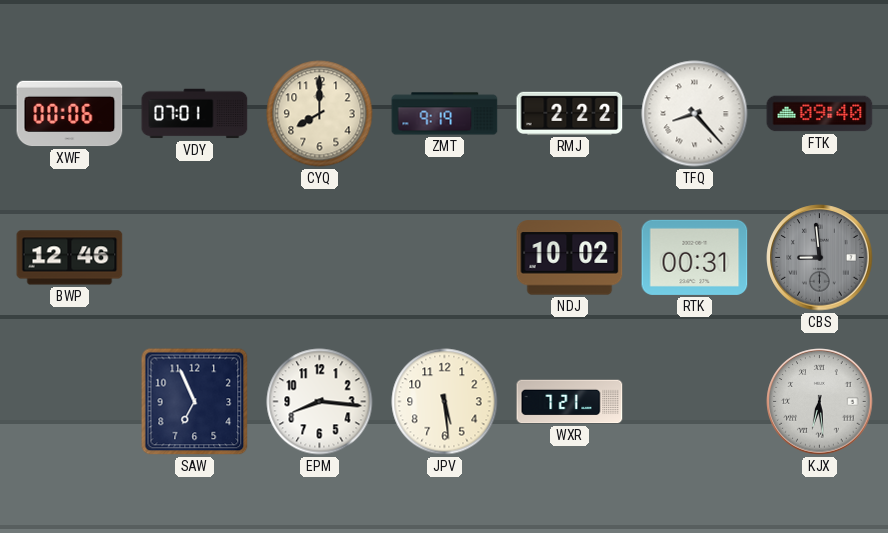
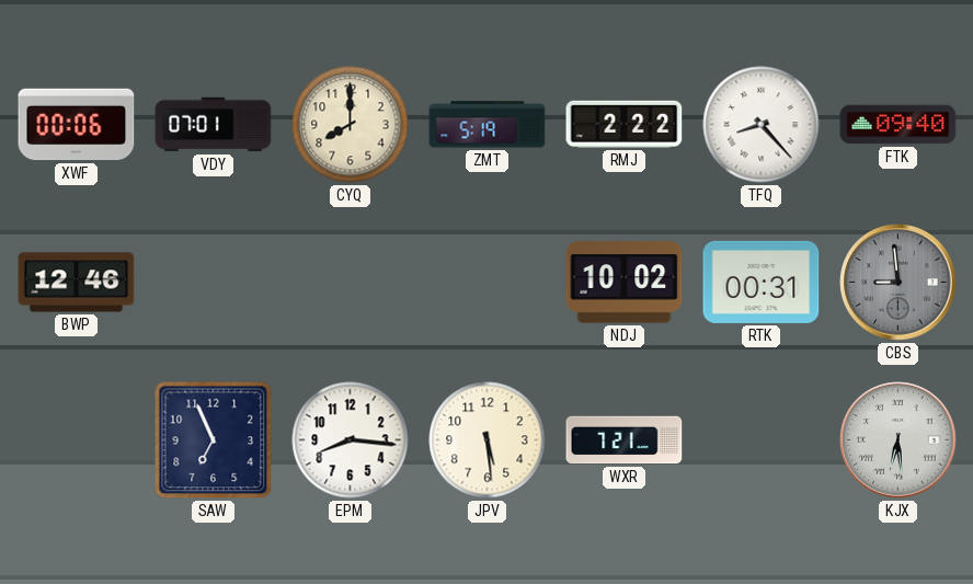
ZMT: 9:19 -> 5:19 (488, 125)
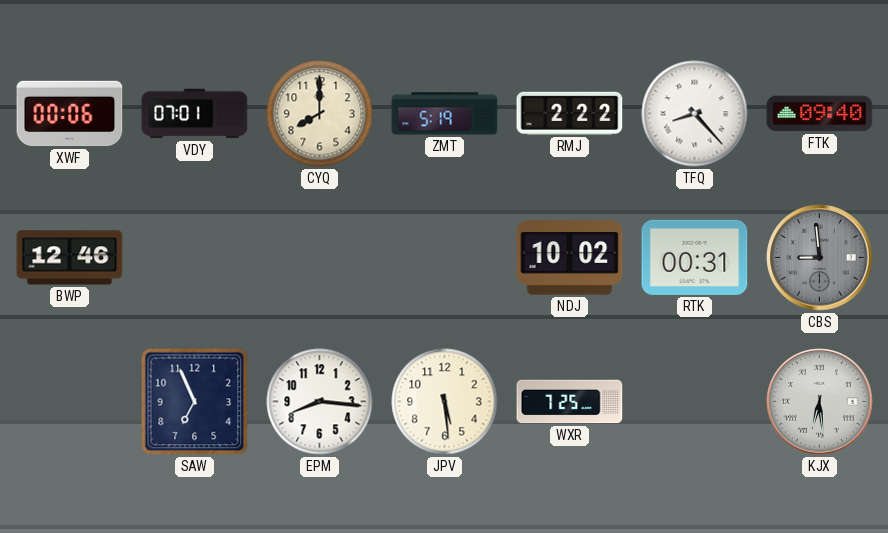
WXR: 7:21 -> 7:25 (570, 402)
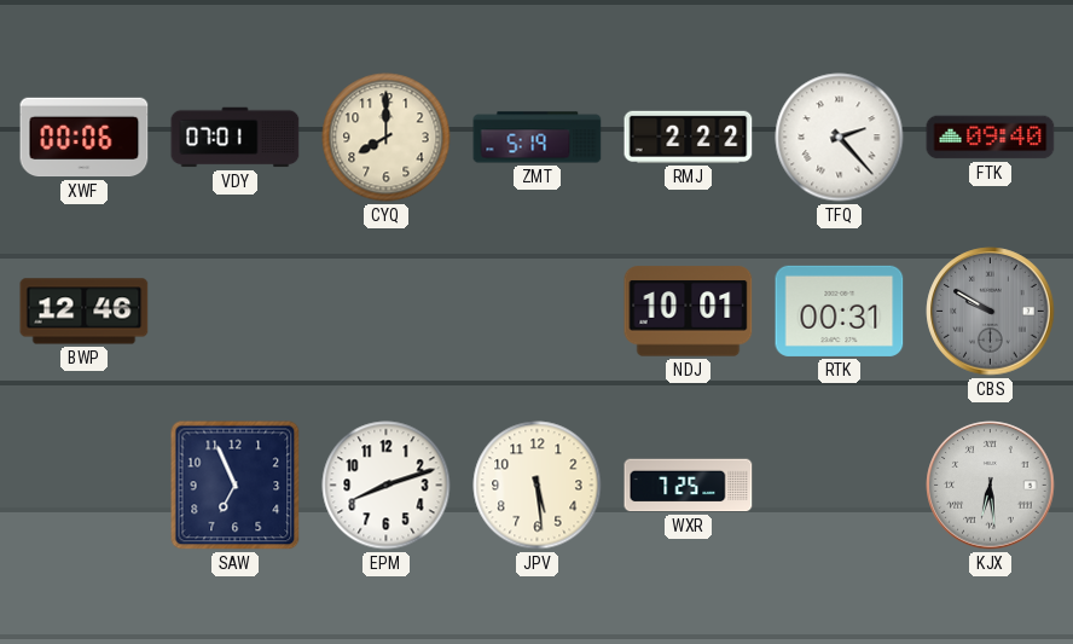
TFQ: 8:23 -> 2:23 (840, 138)
NDJ: 10:02 -> 10:01 (689, 312)
CBS: 8:59 -> 9:50 (991, 312)
EPM: 8:16 -> 8:12 (387, 486)
